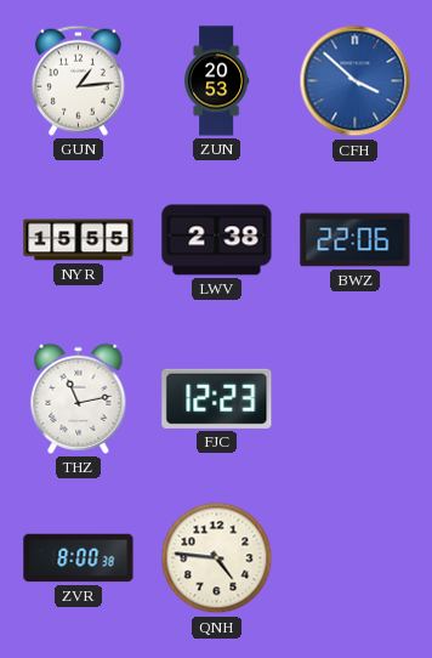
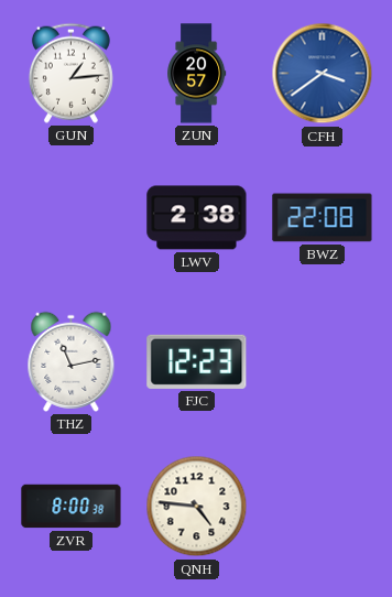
ZUN: 20:53 -> 20:57 (197, 74)
CFH: 3:52 -> 3:39 (323, 74)
NYR: 15:55 -> none (79, 240)
BWZ: 22:06 -> 22:08 (323, 218)
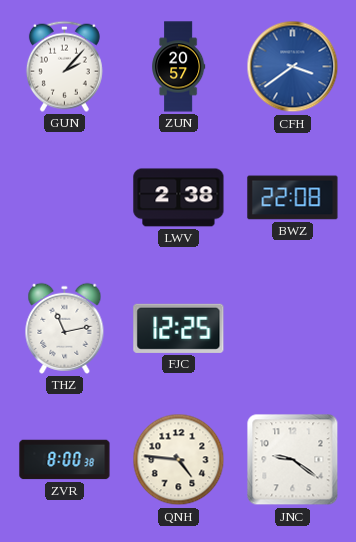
GUN: 1:14 -> 2:07 (64, 66)
FJC: 12:23 -> 12:25 (179, 328)
JNC: none -> 9:21 (293, 460)
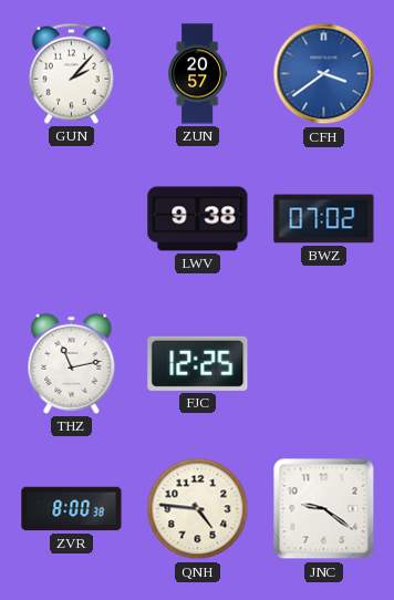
LWV: 2:38 -> 9:38 (198, 219)
BWZ: 22:08 -> 07:02 (324, 219)
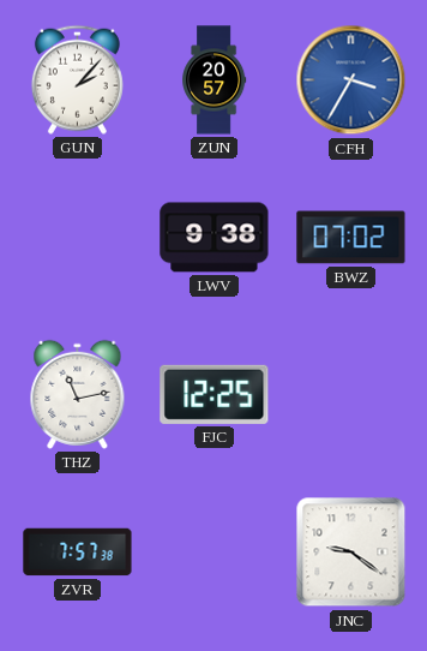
CFH: 3:39 -> 3:35 (351, 80)
ZVR: 8:00 -> 7:57 (78, 553)
QNH: 4:46 -> none (198, 509)
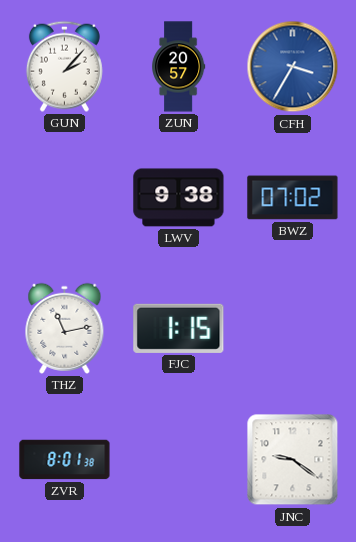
FJC: 12:25 -> 1:15 (179, 328)
ZVR: 7:57 -> 8:01 (65, 460)
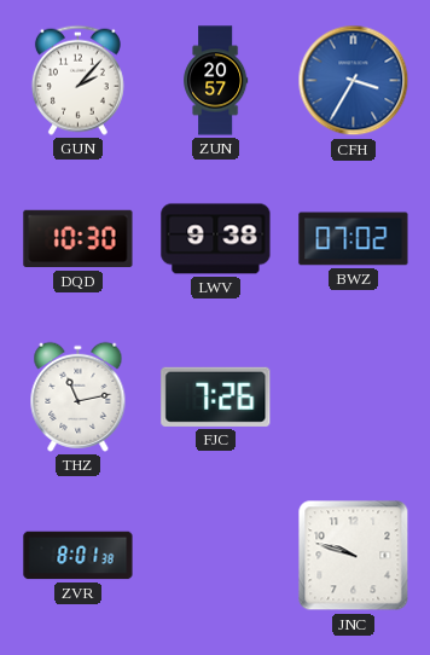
DQD: none -> 10:30 (79, 239)
FJC: 1:15 -> 7:26 (216, 396)
JNC: 9:21 -> 9:48 (354, 556)
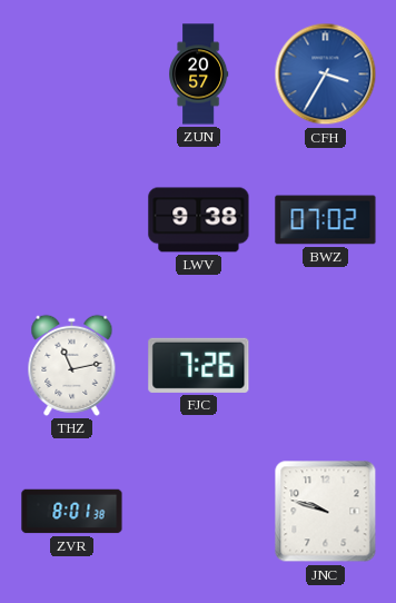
GUN: 2:07 -> none (77, 80)
DQD: 10:30 -> none (79, 239)
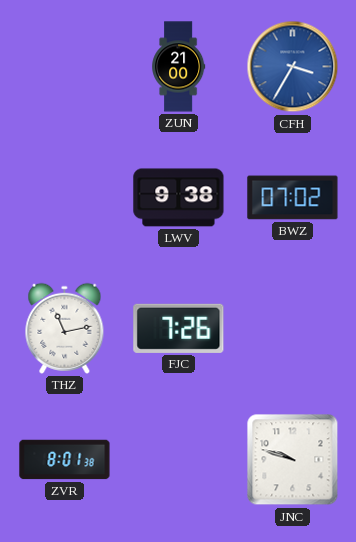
ZUN: 20:57 -> 21:00 (179, 67)
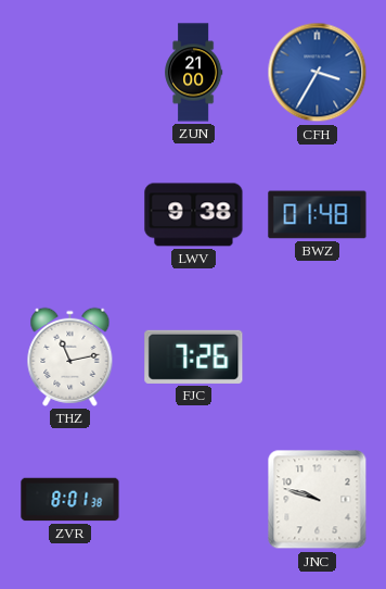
BWZ: 07:02 -> 01:48 (318, 215)
